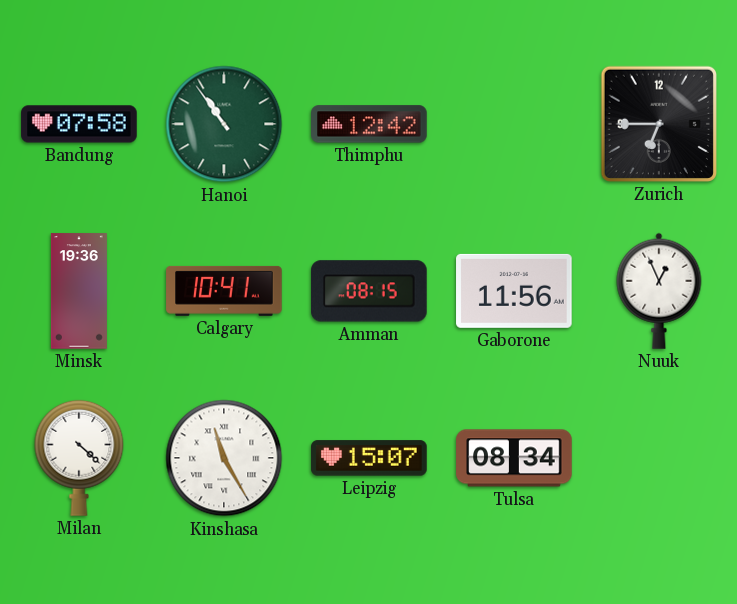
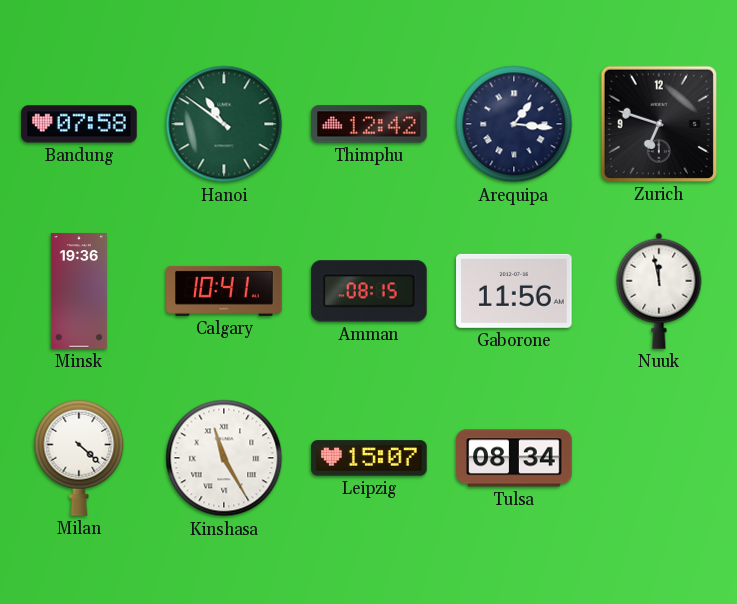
Hanoi: 10:54 -> 10:51 (224, 124)
Arequipa: none -> 1:16 (514, 124)
Zurich: 6:45 -> 6:48 (659, 124)
Nuuk: 12:56 -> 11:58 (659, 291)
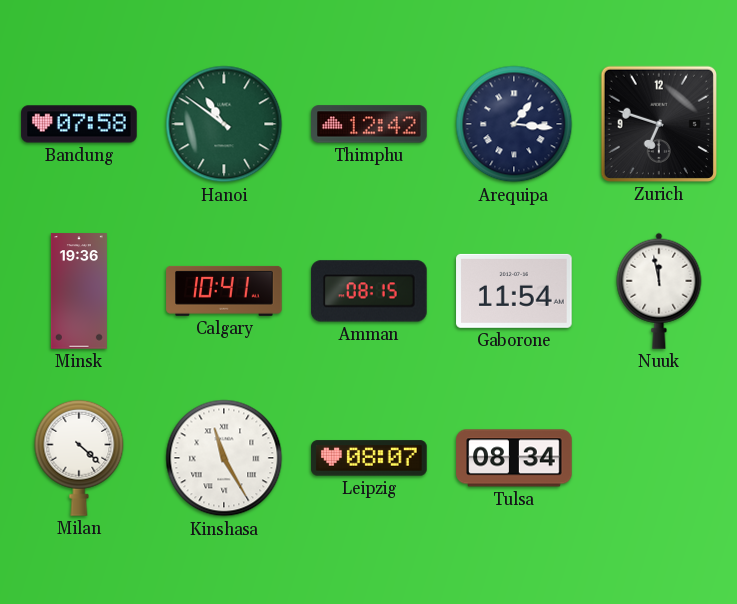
Gaborone: 11:56 -> 11:54 (514, 291)
Leipzig: 15:07 -> 08:07 (369, 458)
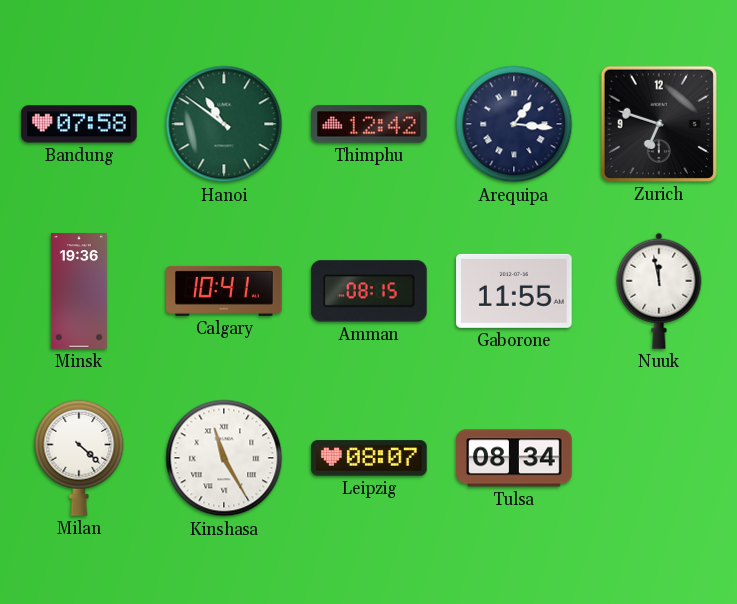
Gaborone: 11:54 -> 11:55 (514, 291)
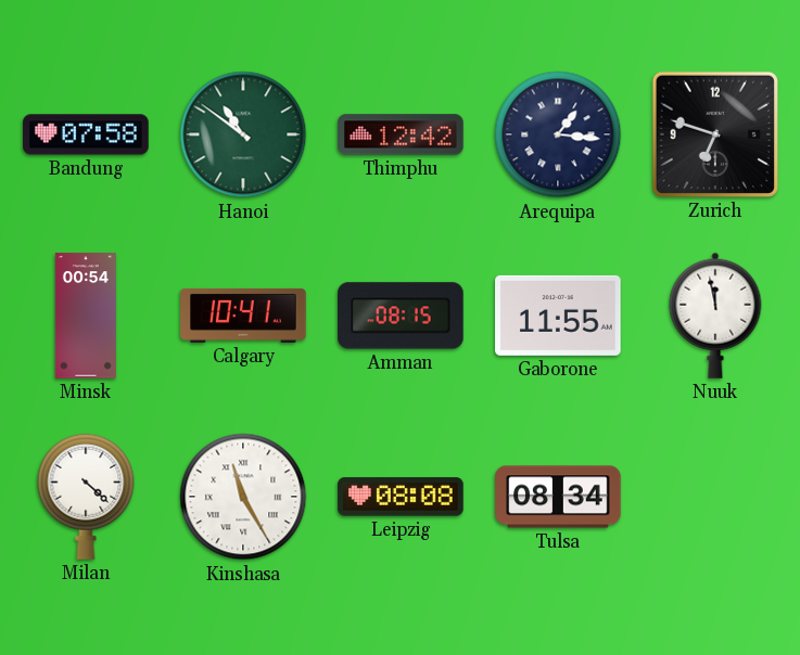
Minsk: 19:36 -> 00:54 (86, 316)
Leipzig: 08:07 -> 08:08 (401, 497)
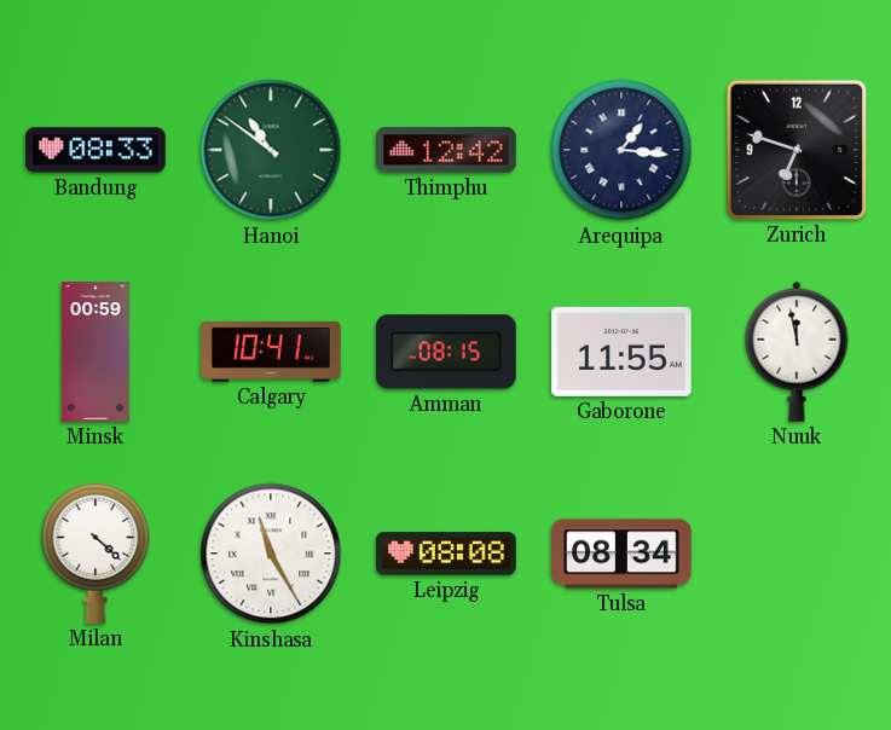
Bandung: 07:58 -> 08:33 (96, 150)
Minsk: 00:54 -> 00:59 (96, 352)
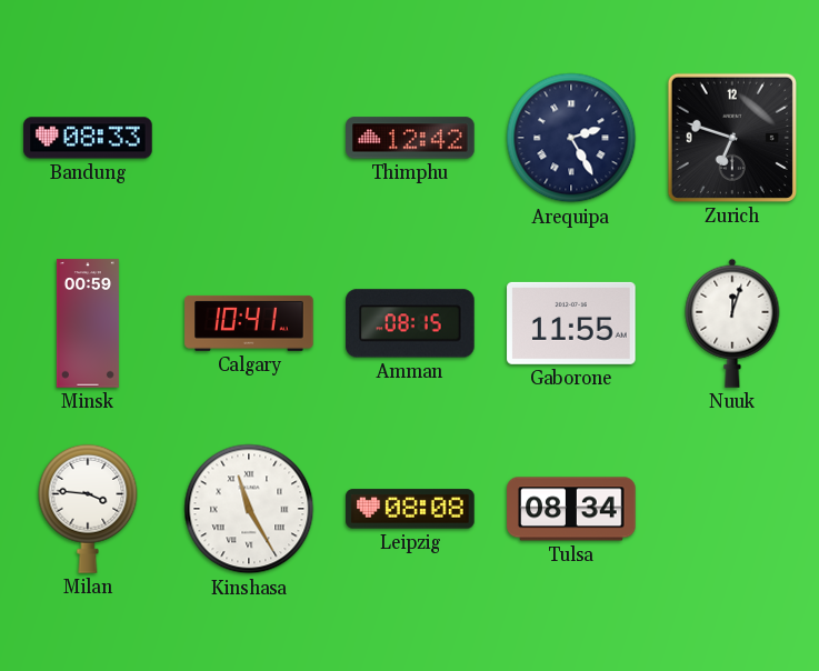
Hanoi: 10:51 -> none (271, 150)
Arequipa: 1:16 -> 2:25 (571, 138)
Nuuk: 11:58 -> 12:03 (732, 323)
Milan: 4:22 -> 3:46 (88, 509)
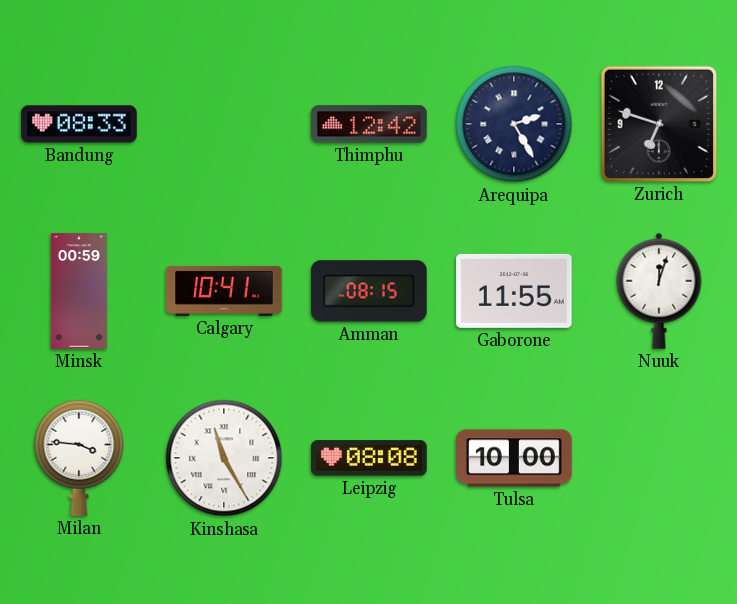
Tulsa: 08:34 -> 10:00 (514, 458)
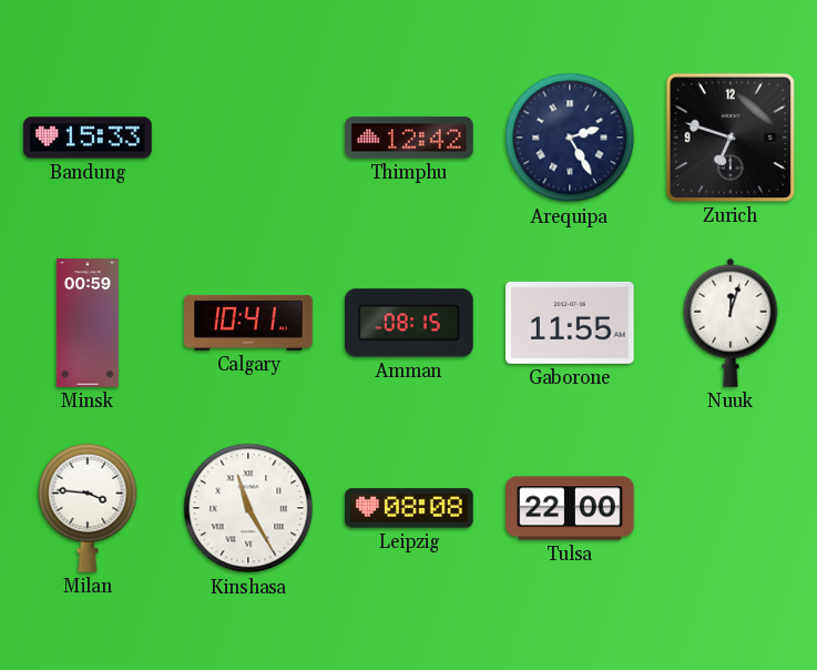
Bandung: 08:33 -> 15:33 (88, 138)
Tulsa: 10:00 -> 22:00 (570, 508)
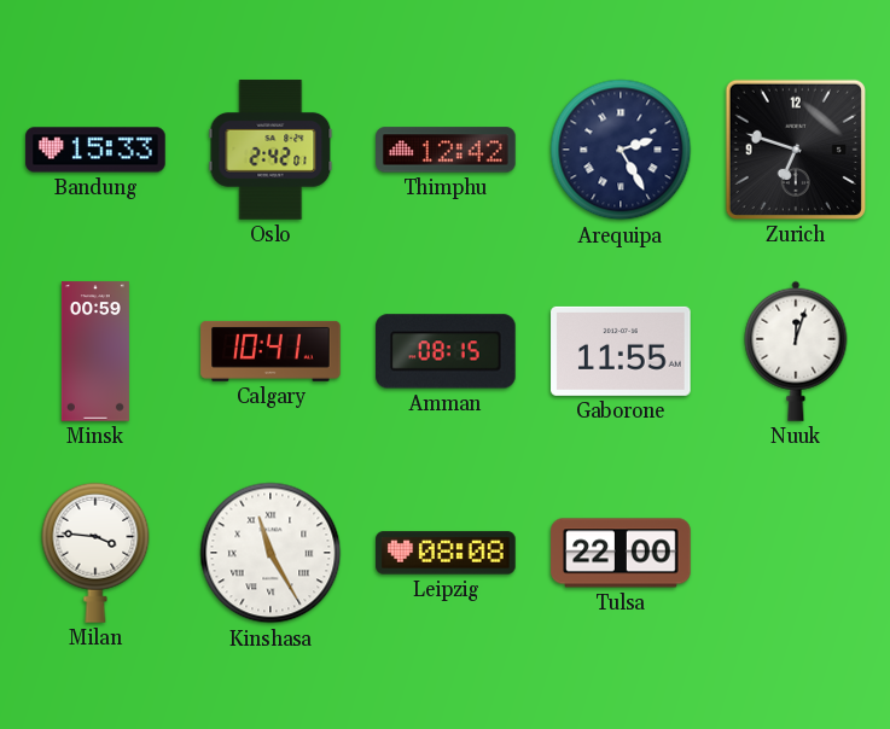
Oslo: none -> 2:42 (271, 150)
